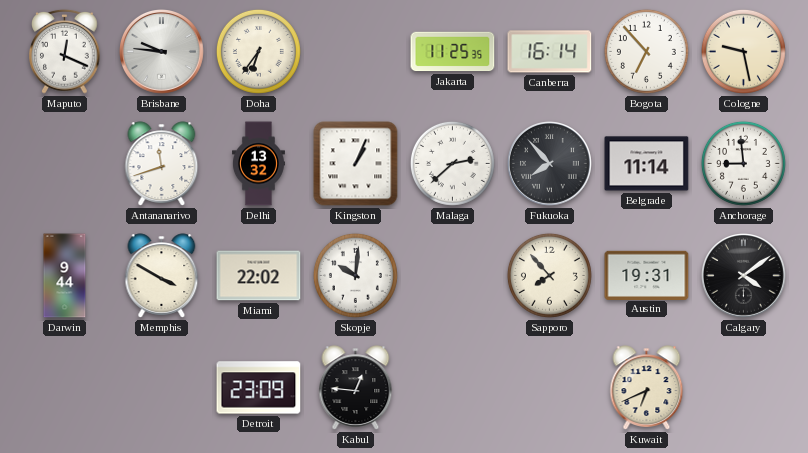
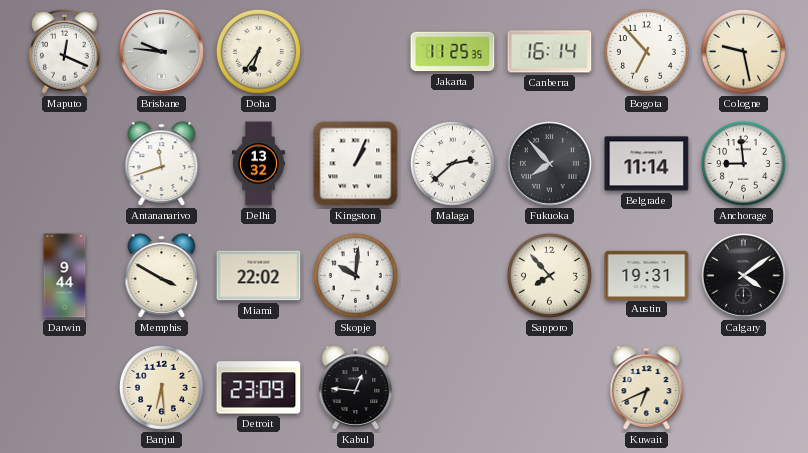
Banjul: none -> 6:29 (161, 387)
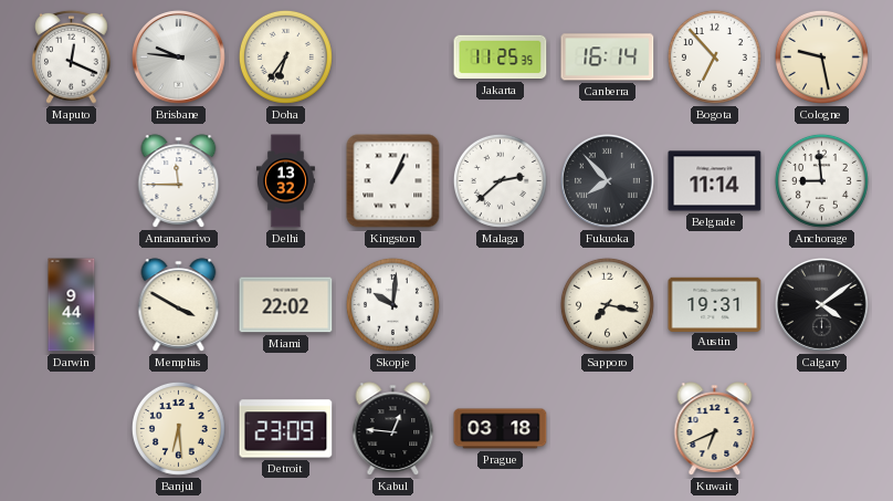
Antananarivo: 11:42 -> 11:45 (179, 181)
Sapporo: 7:53 -> 7:17 (607, 304)
Prague: none -> 03:18 (501, 429)
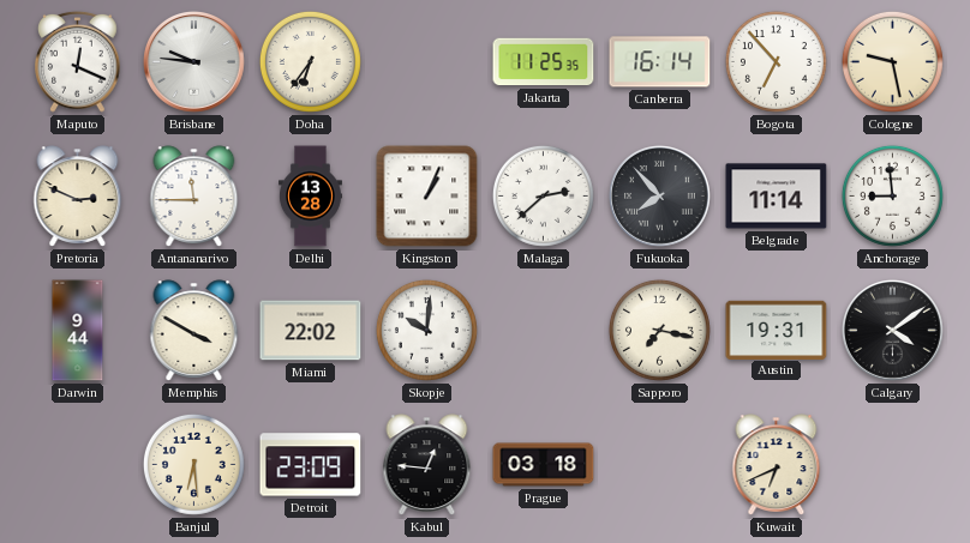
Pretoria: none -> 2:49 (78, 197)
Delhi: 13:32 -> 13:28 (311, 197)
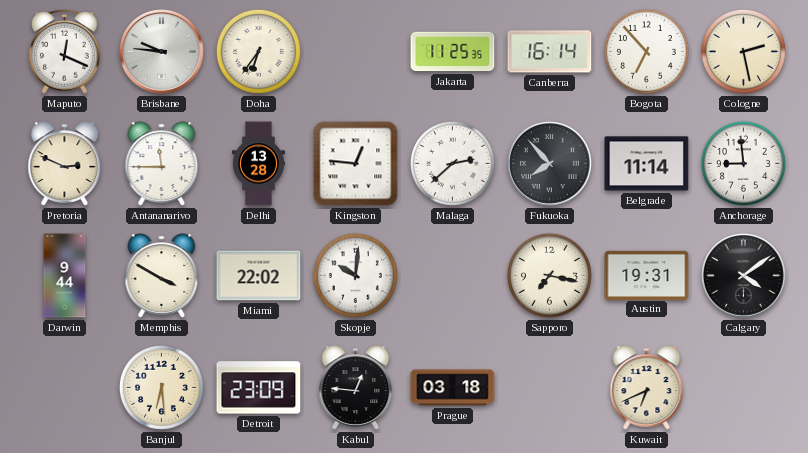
Cologne: 9:28 -> 2:28 (743, 51)
Kingston: 1:04 -> 12:46 (356, 164)
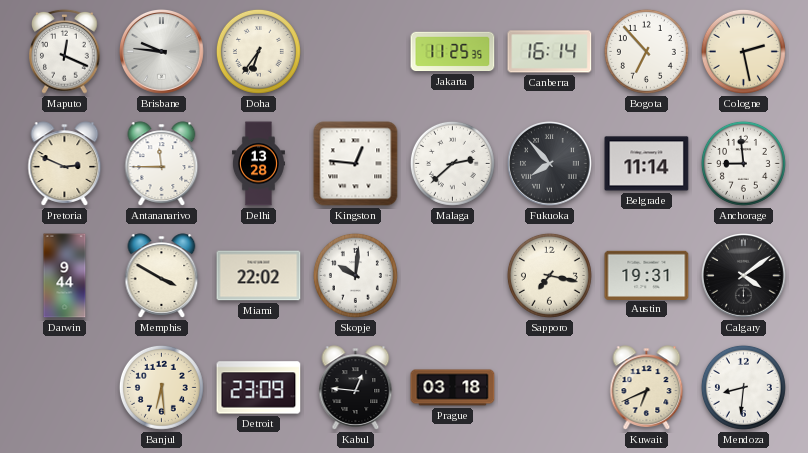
Mendoza: none -> 8:31 (743, 387)
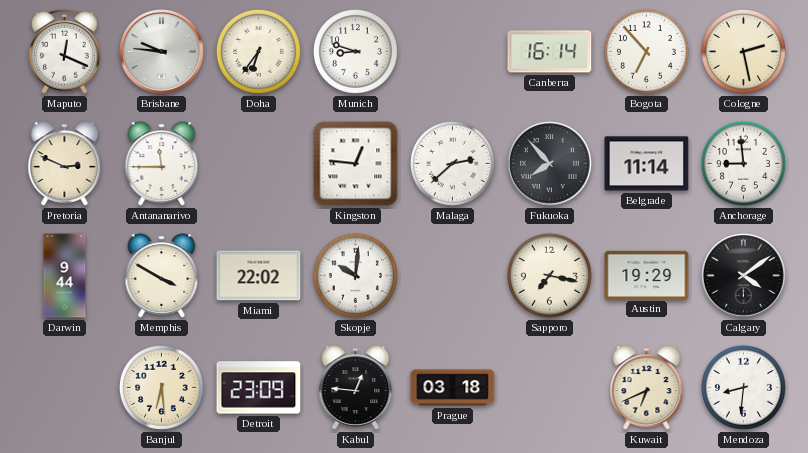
Munich: none -> 8:48 (355, 51)
Jakarta: 11:25 -> none (453, 52)
Delhi: 13:28 -> none (259, 164)
Austin: 19:31 -> 19:29 (647, 275)
